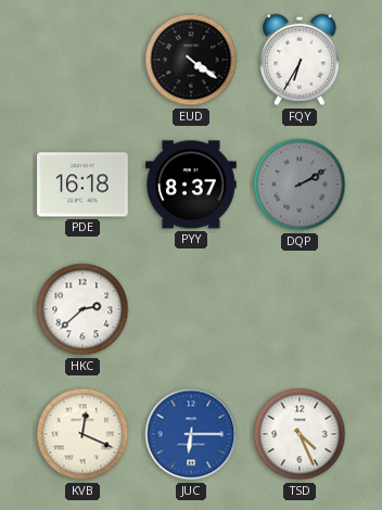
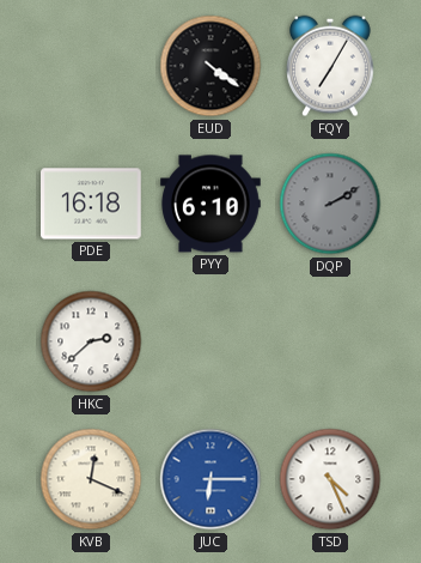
FQY: 6:35 -> 7:05 (331, 66)
PYY: 8:37 -> 6:10 (210, 204)
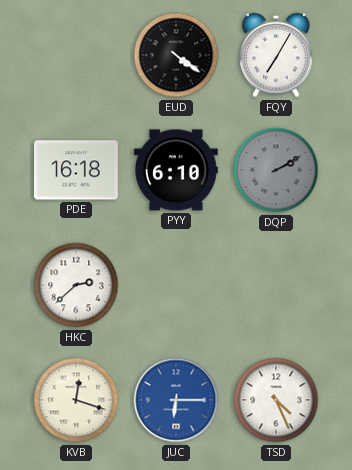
KVB: 12:19 -> 12:18 (76, 400)
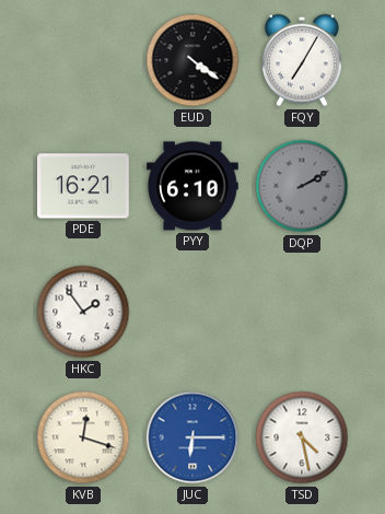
PDE: 16:18 -> 16:21 (83, 186)
HKC: 2:38 -> 1:54 (83, 312)
TSD: 4:26 -> 4:28 (302, 437)
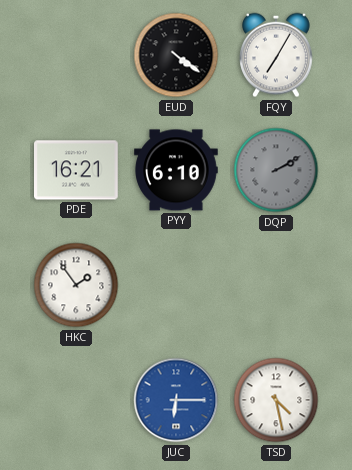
KVB: 12:18 -> none (83, 437)
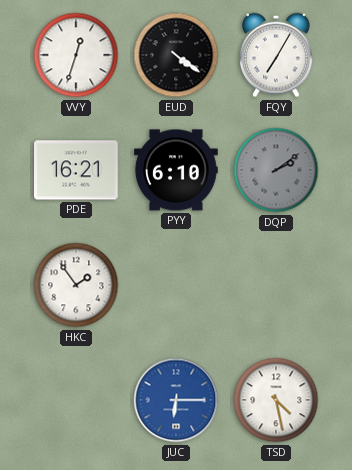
VVY: none -> 12:33 (76, 55)
DQP: 2:10 -> 2:09 (276, 170)
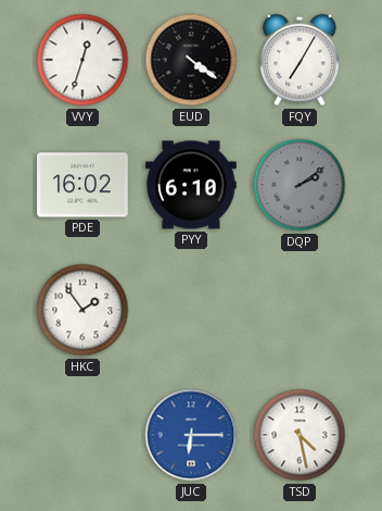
PDE: 16:21 -> 16:02 (82, 185)
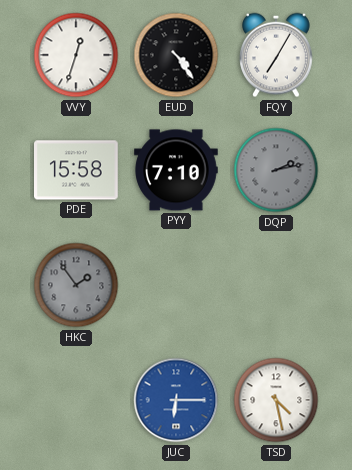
EUD: 4:21 -> 4:24 (176, 55)
PDE: 16:02 -> 15:58 (76, 170)
PYY: 6:10 -> 7:10 (176, 170)
DQP: 2:09 -> 2:13 (276, 170)
HKC dial: white -> grey (76, 285)
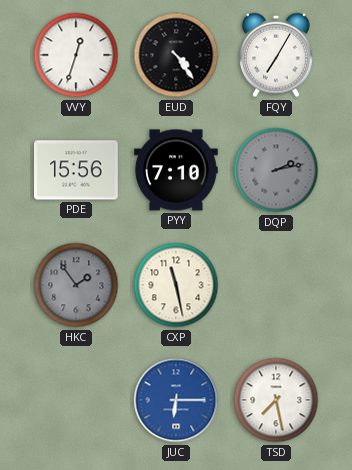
PDE: 15:58 -> 15:56 (76, 170)
CXP: none -> 11:28 (176, 285)
TSD: 4:28 -> 7:28 (276, 400)
